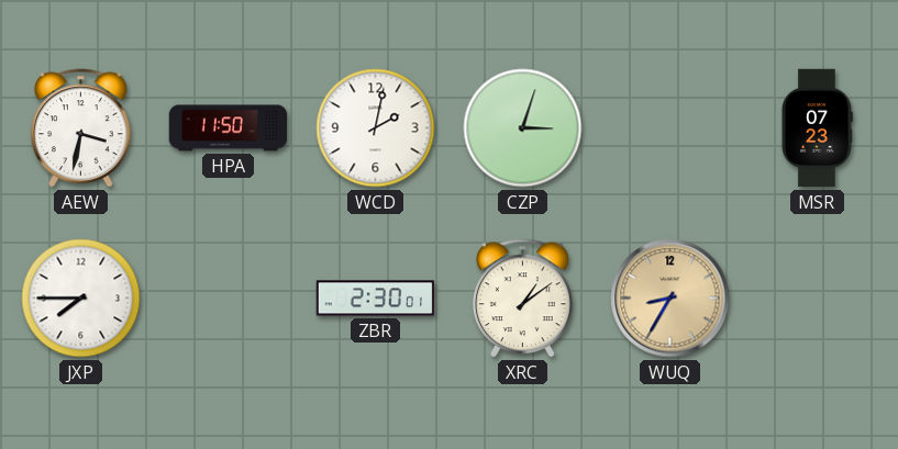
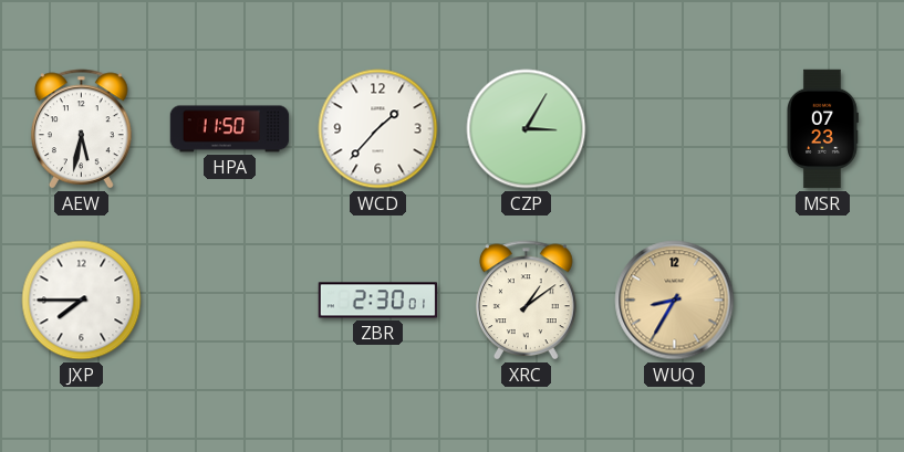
AEW: 3:32 -> 5:32 (82, 129)
WCD: 2:02 -> 1:37 (378, 129)
CZP: 3:03 -> 3:05 (527, 129)
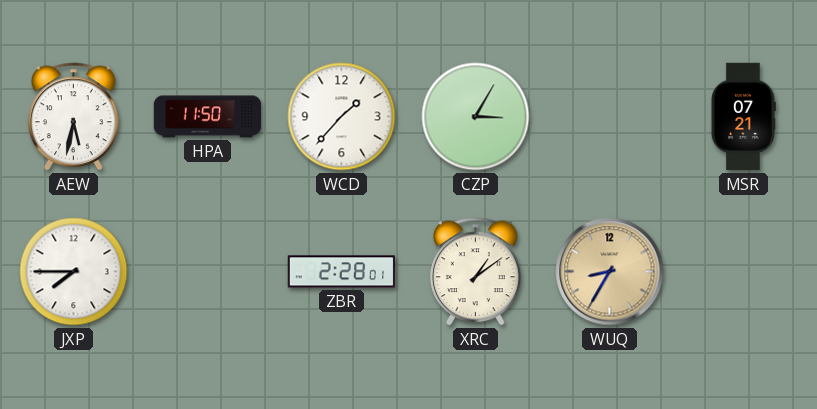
MSR: 07:23 -> 07:21 (743, 117)
ZBR: 2:30 -> 2:28 (342, 272)
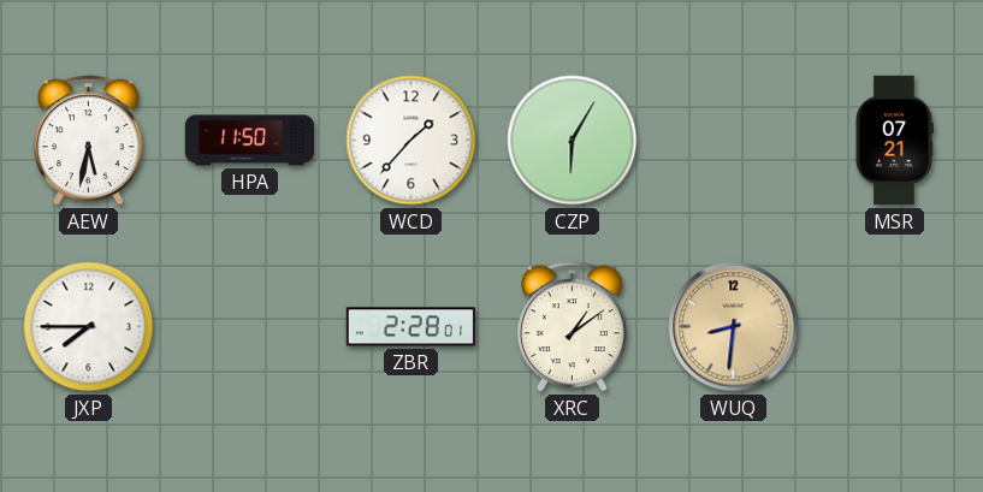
CZP: 3:05 -> 6:05 (573, 141)
WUQ: 8:35 -> 8:31 (734, 327)
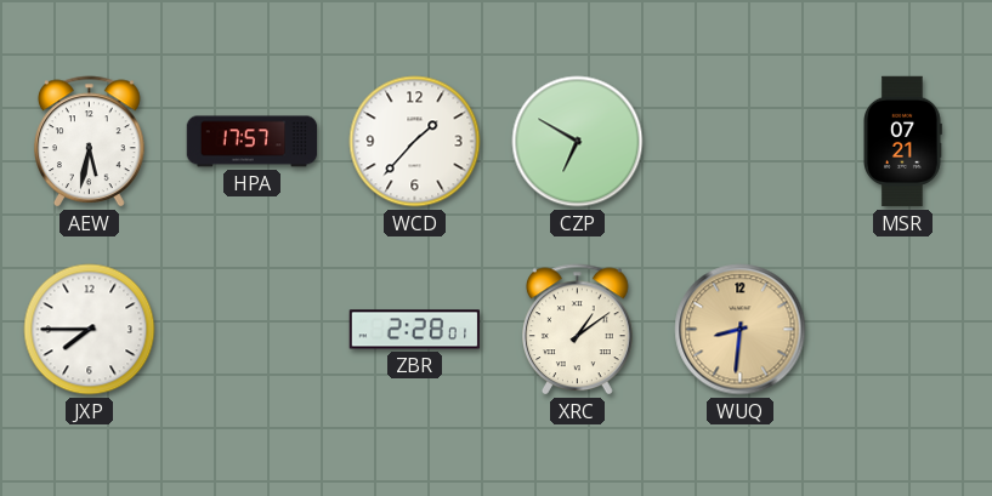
HPA: 11:50 -> 17:57 (253, 142)
CZP: 6:05 -> 6:50 (578, 142)
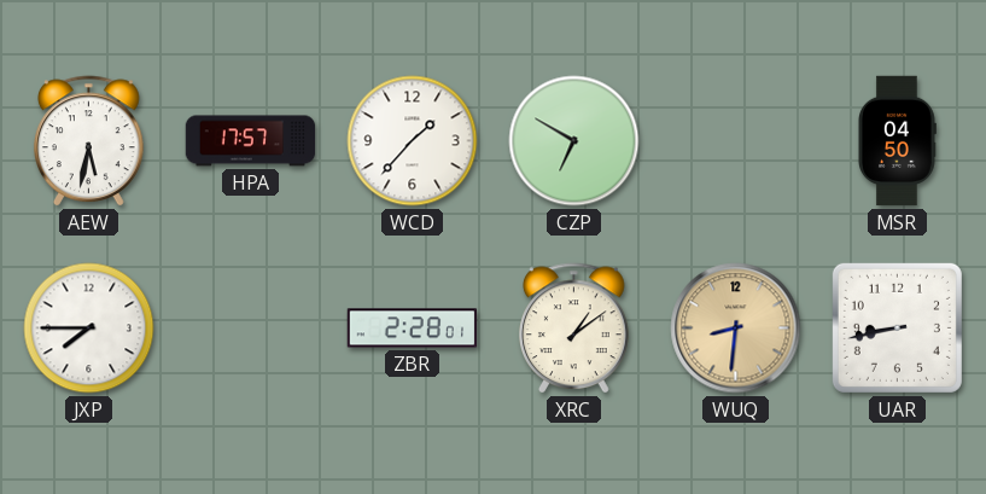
MSR: 07:21 -> 04:50 (897, 141)
UAR: none -> 8:43 (897, 327)
